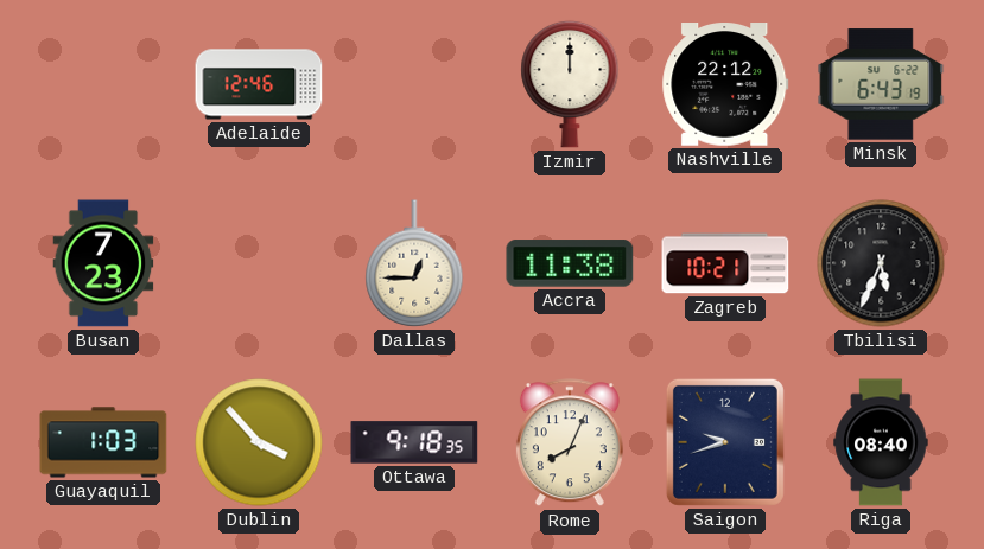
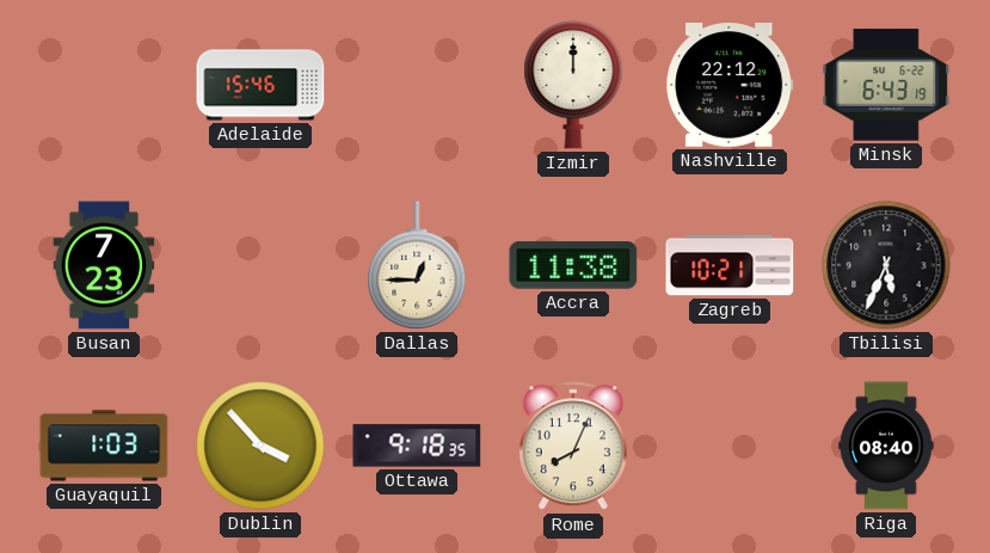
Adelaide: 12:46 -> 15:46 (260, 85)
Saigon: 9:42 -> none (725, 442)
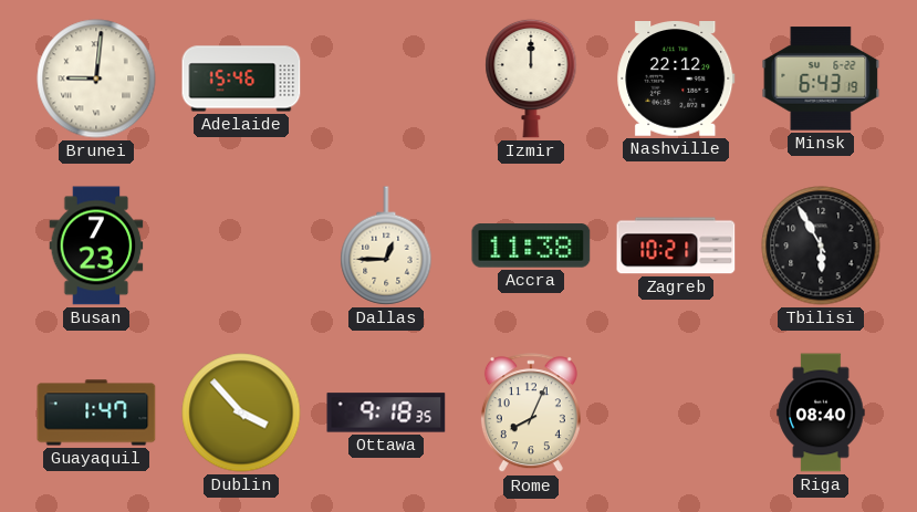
Brunei: none -> 9:01 (96, 79)
Tbilisi: 5:34 -> 5:55 (821, 245)
Guayaquil: 1:03 -> 1:47 (96, 412)
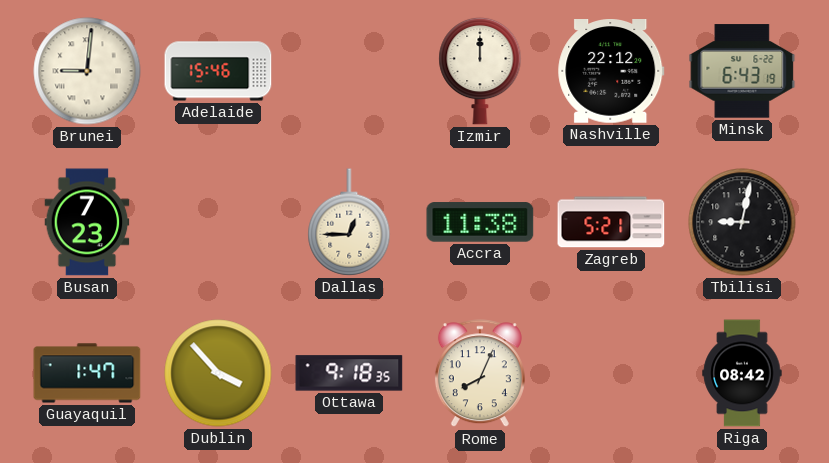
Zagreb: 10:21 -> 5:21 (611, 222)
Tbilisi: 5:55 -> 9:02 (742, 222)
Riga: 08:40 -> 08:42 (742, 373)
